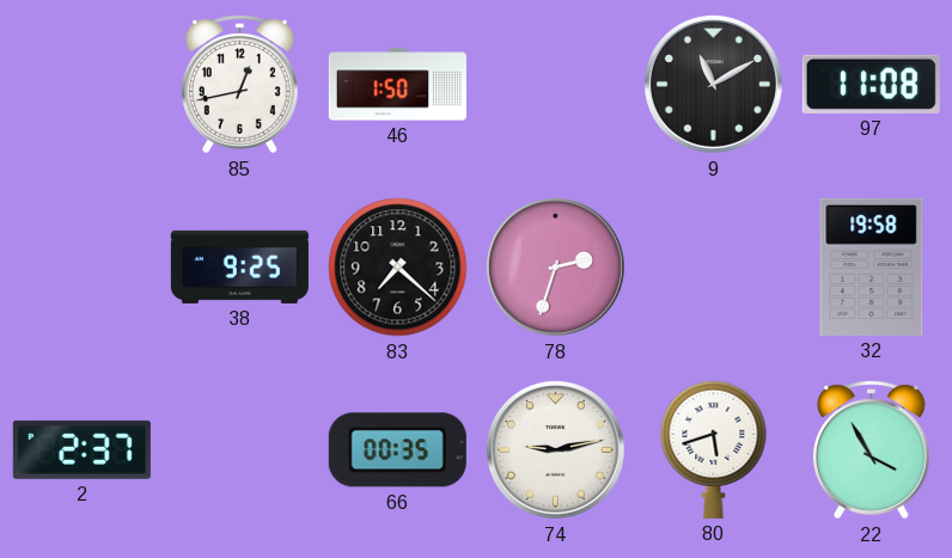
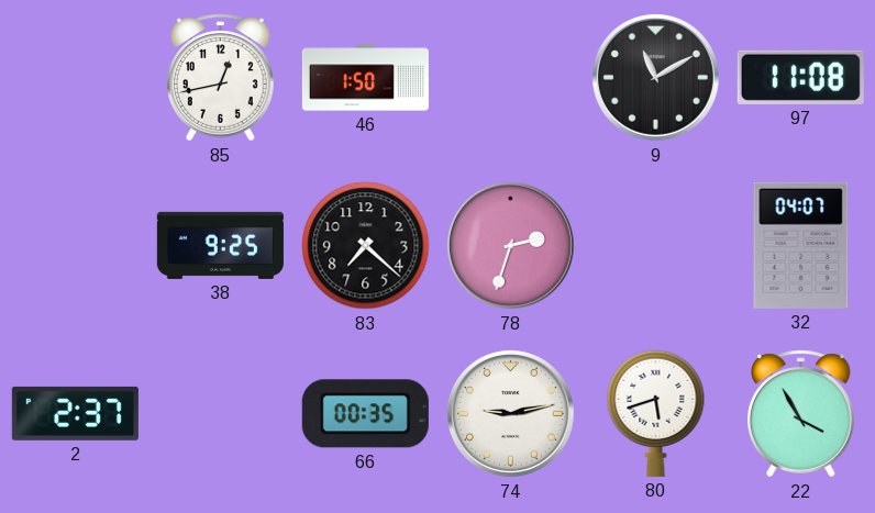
32: 19:58 -> 04:07 (801, 245)
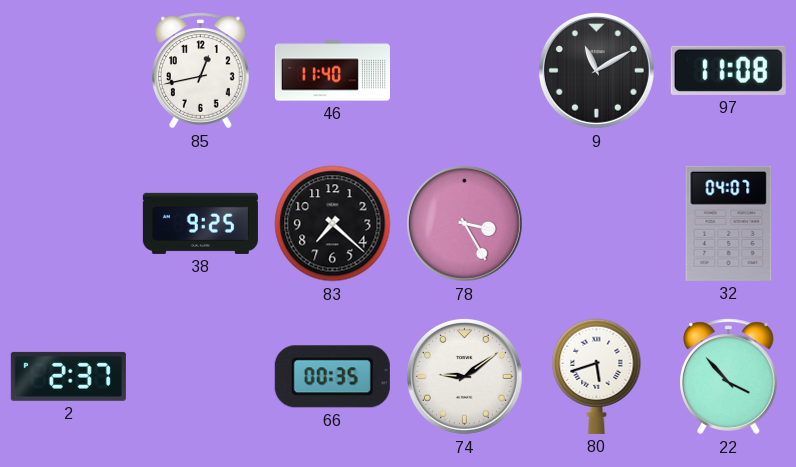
46: 1:50 -> 11:40 (332, 71)
78: 2:33 -> 3:25 (464, 223)
74: 9:13 -> 9:09 (464, 376)
22: 3:55 -> 3:53 (729, 377)
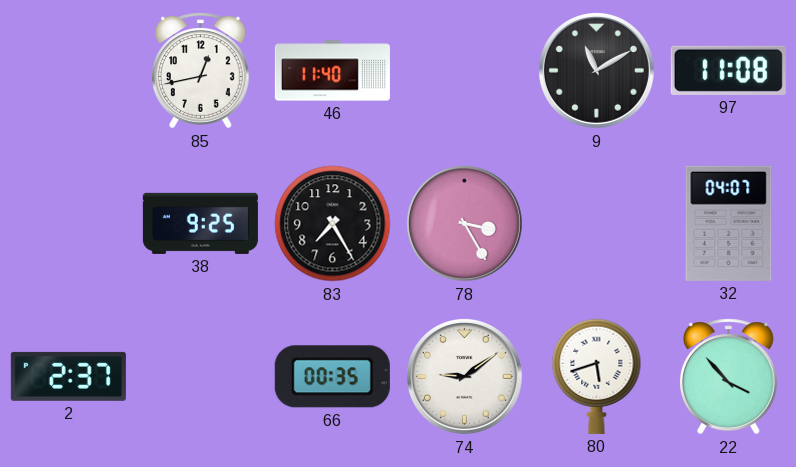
83: 7:22 -> 7:25 (333, 224)
